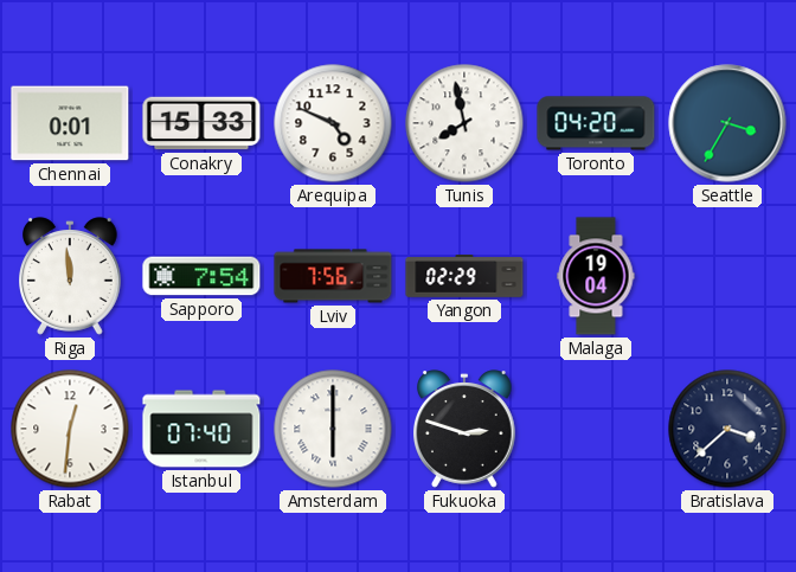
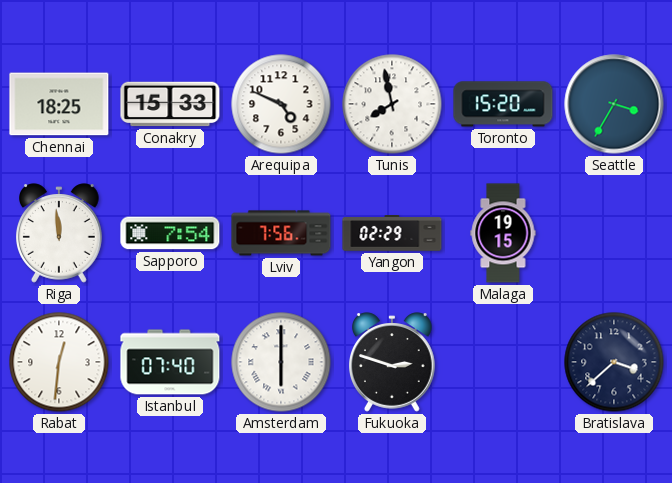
Chennai: 0:01 -> 18:25 (59, 104)
Toronto: 04:20 -> 15:20 (503, 104)
Malaga: 19:04 -> 19:15 (503, 233)
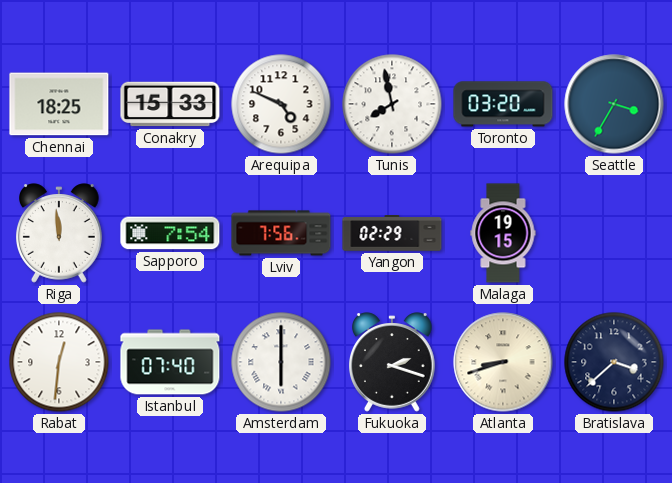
Toronto: 15:20 -> 03:20 (503, 104)
Fukuoka: 2:48 -> 2:18 (393, 362)
Atlanta: none -> 8:42 (503, 362)
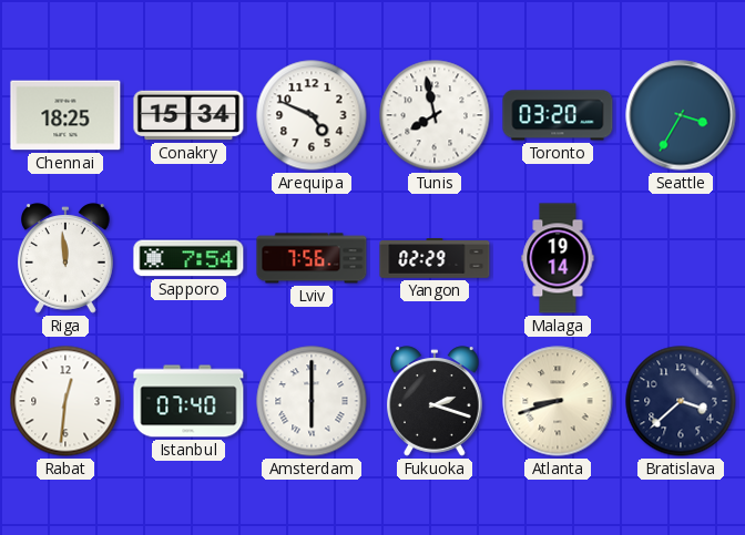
Conakry: 15:33 -> 15:34 (188, 115)
Malaga: 19:15 -> 19:14 (558, 258)
